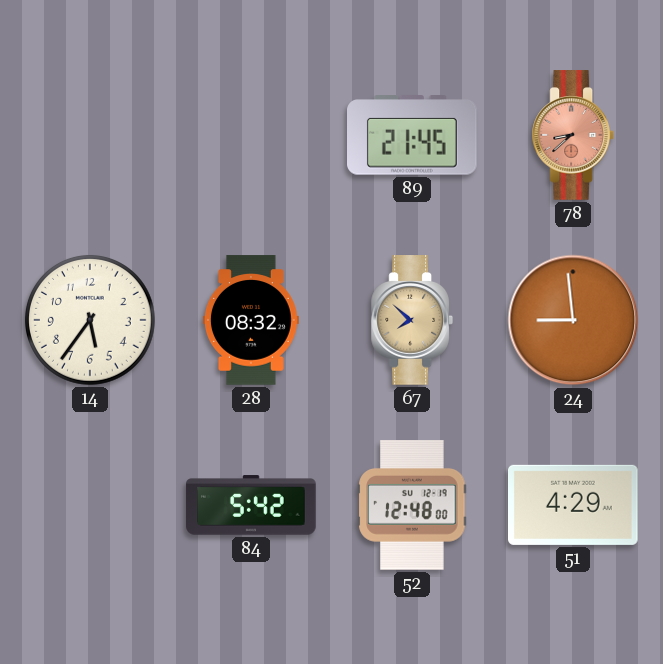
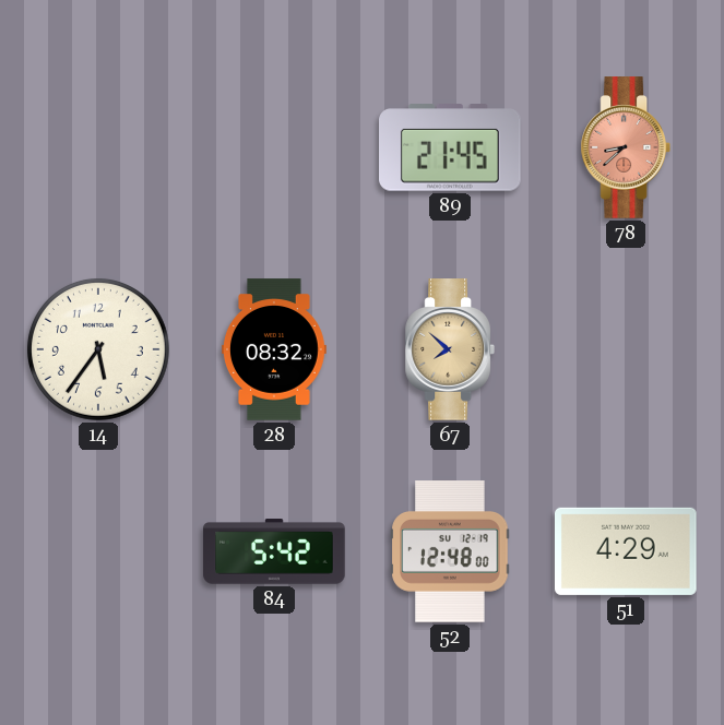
24: 8:59 -> none (573, 320)
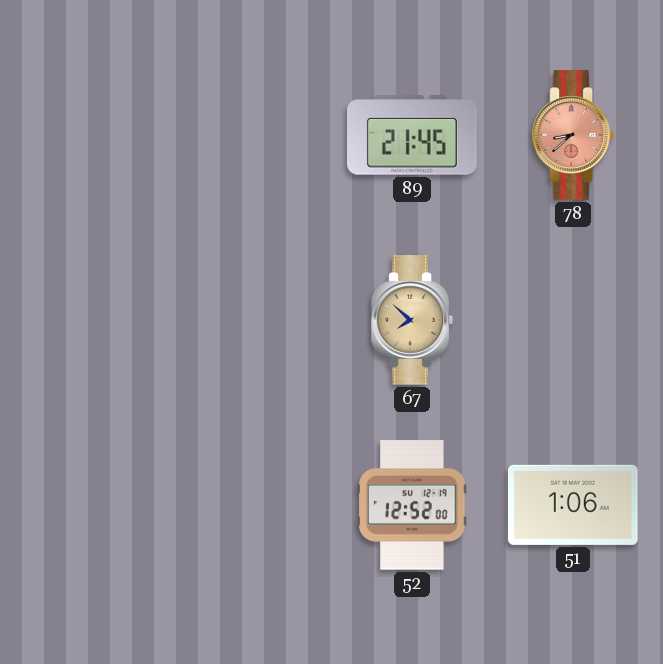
14: 5:36 -> none (98, 349)
28: 08:32 -> none (275, 349)
84: 5:42 -> none (274, 551)
52: 12:48 -> 12:52 (412, 505)
51: 4:29 -> 1:06 (574, 505)
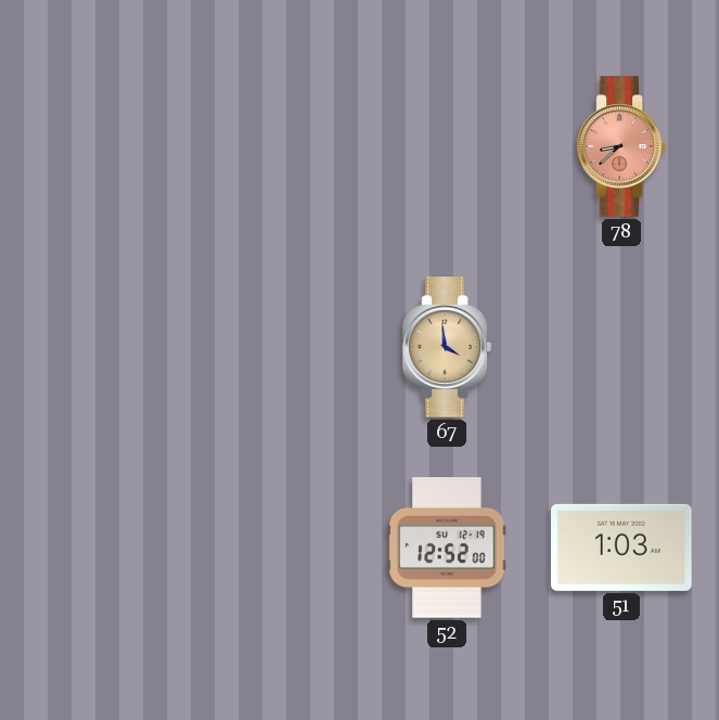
89: 21:45 -> none (413, 135)
67: 7:52 -> 3:59 (446, 347)
51: 1:06 -> 1:03 (622, 548)
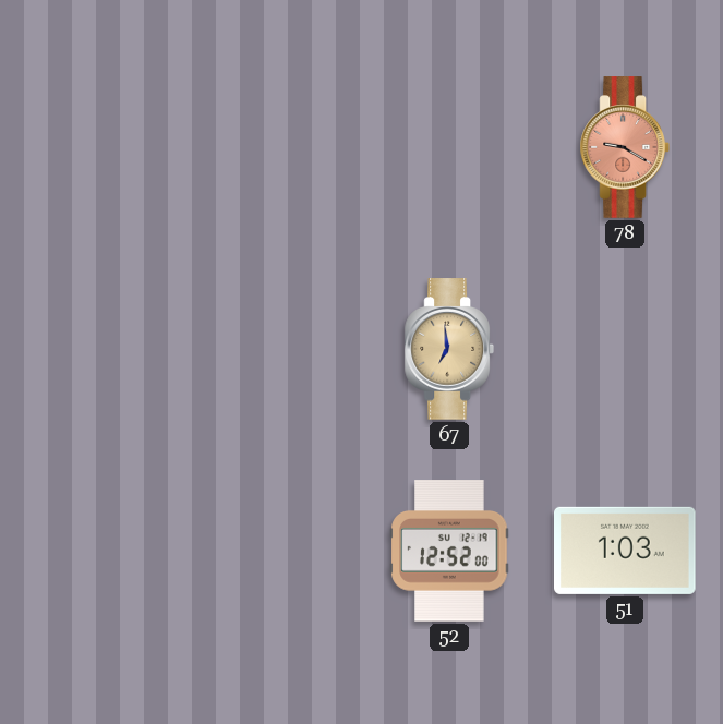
78: 8:38 -> 9:20 (624, 147)
67: 3:59 -> 6:59 (448, 349)
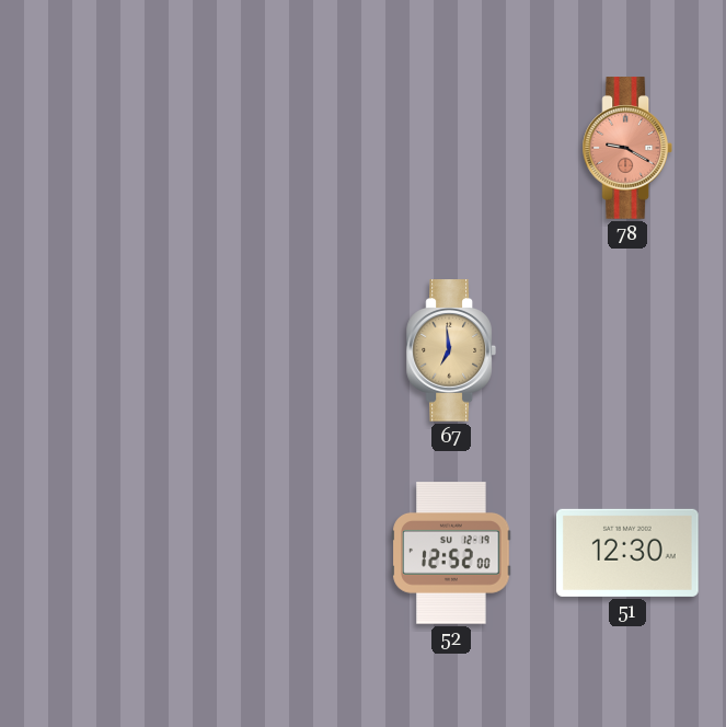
51: 1:03 -> 12:30 (629, 553)
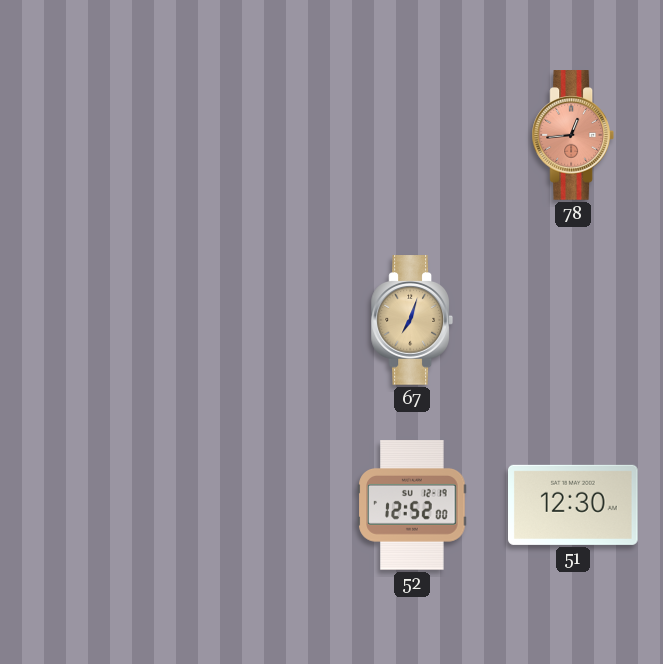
78: 9:20 -> 12:44 (572, 135)
67: 6:59 -> 7:03 (411, 320)
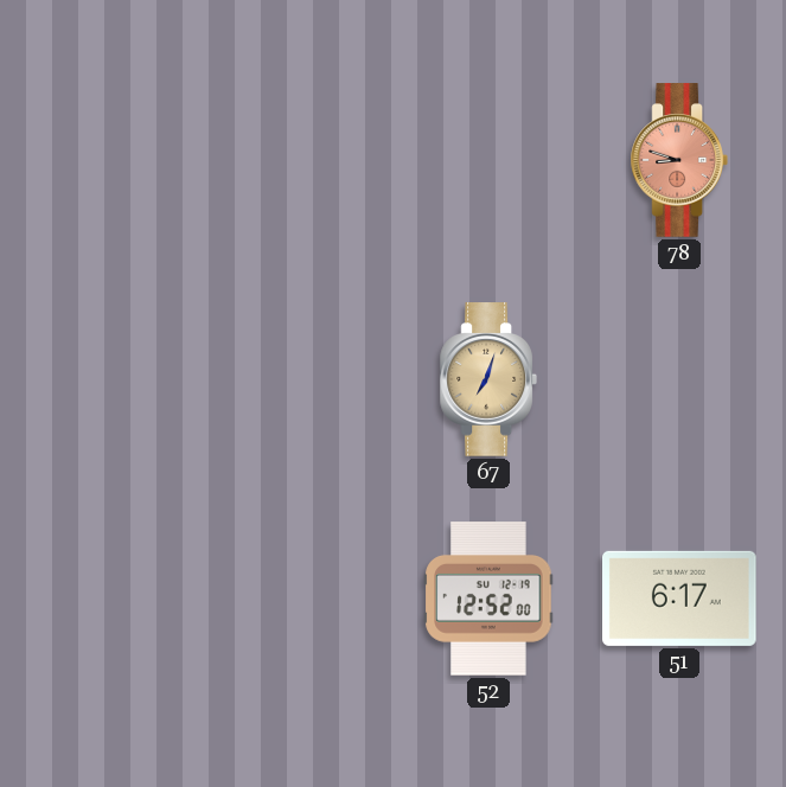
78: 12:44 -> 8:48 (678, 160)
51: 12:30 -> 6:17 (680, 599)
